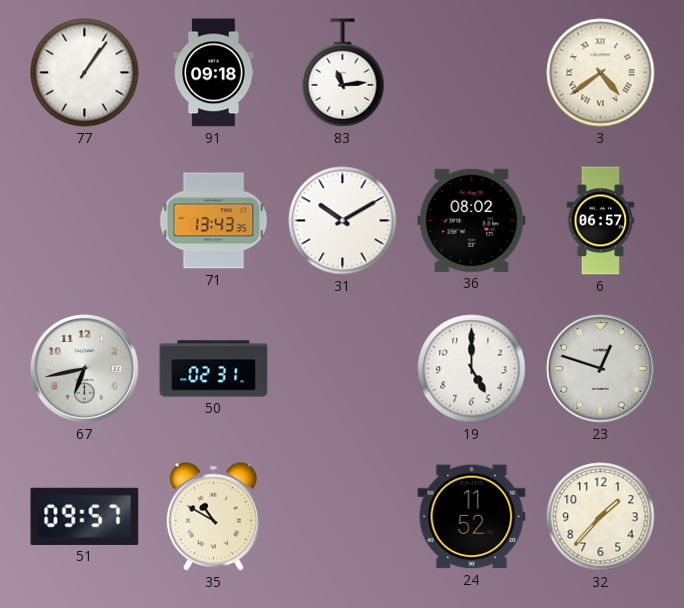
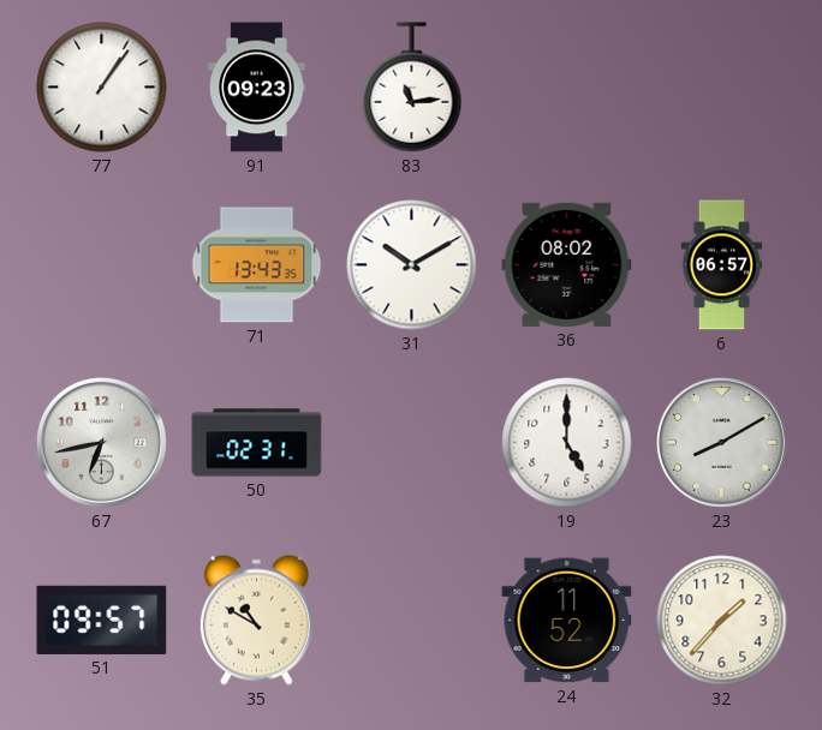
91: 09:18 -> 09:23 (257, 88)
3: 4:39 -> none (601, 73)
23: 12:48 -> 8:10 (721, 442)
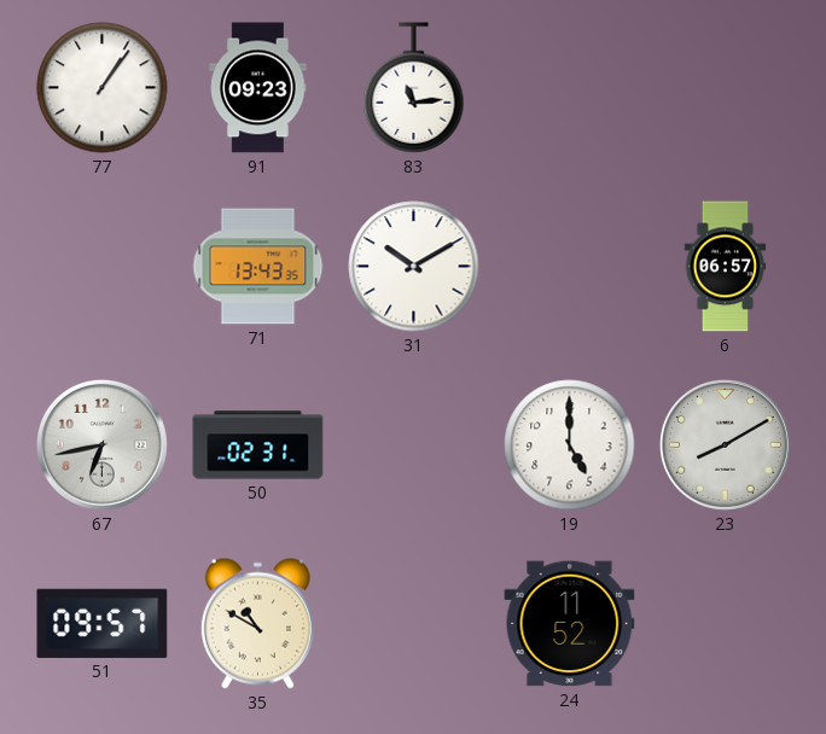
36: 08:02 -> none (567, 264)
32: 1:37 -> none (722, 621)
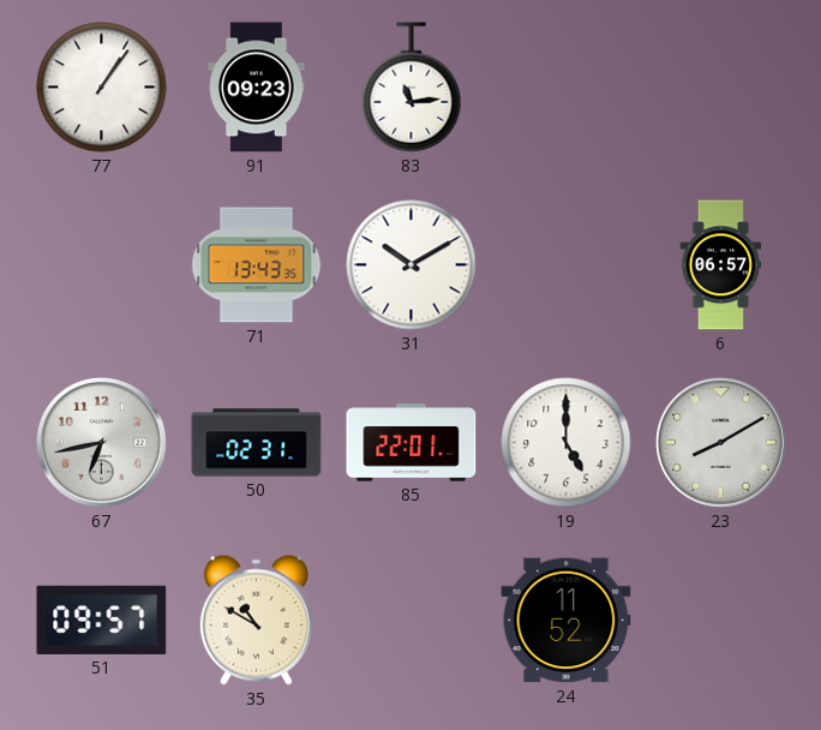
85: none -> 22:01 (412, 443)
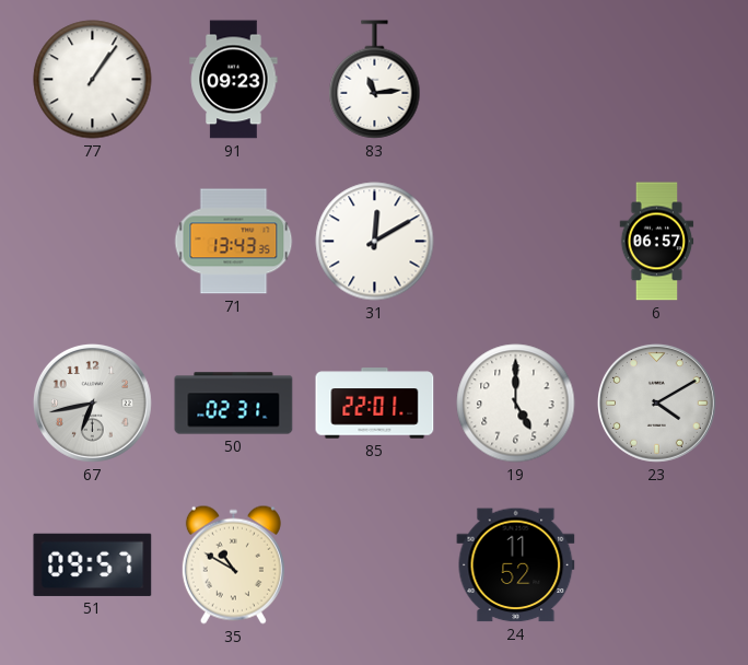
31: 10:10 -> 12:10 (375, 242)
23: 8:10 -> 4:10 (656, 402)
